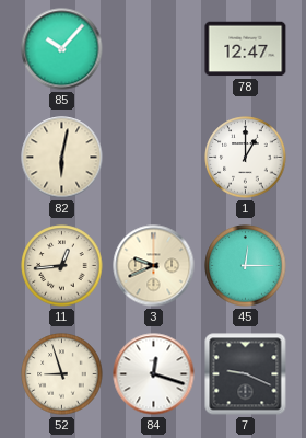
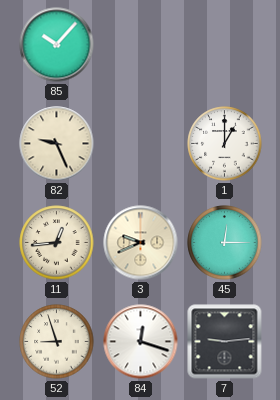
78: 12:47 -> none (246, 49)
82: 6:02 -> 9:26 (57, 144)
7: 9:19 -> 9:14 (225, 342)
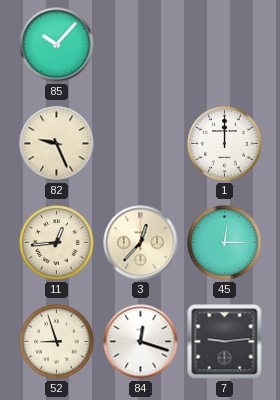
1: 1:00 -> 12:00 (225, 144)
3: 9:41 -> 12:37 (141, 243)
